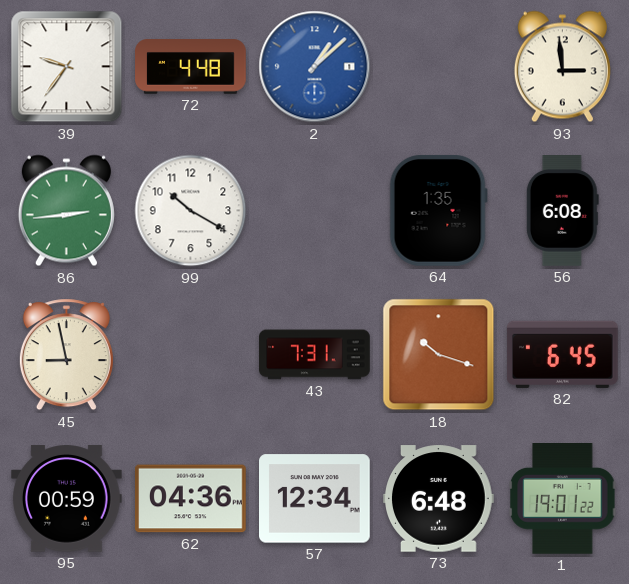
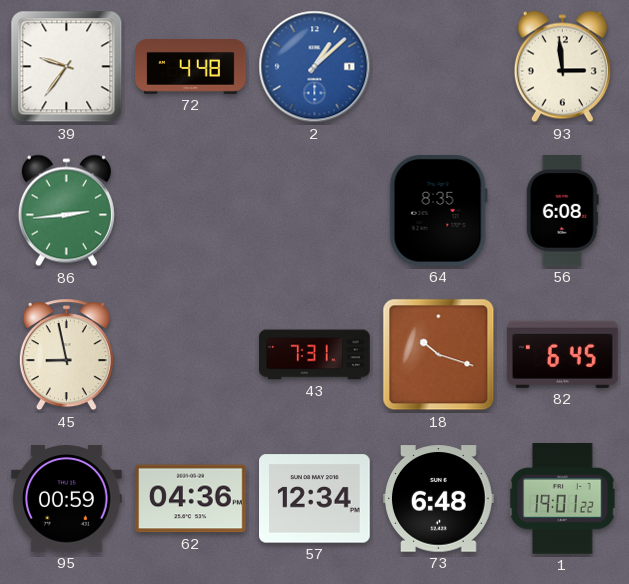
99: 10:20 -> none (191, 211)
64: 1:35 -> 8:35 (438, 210)
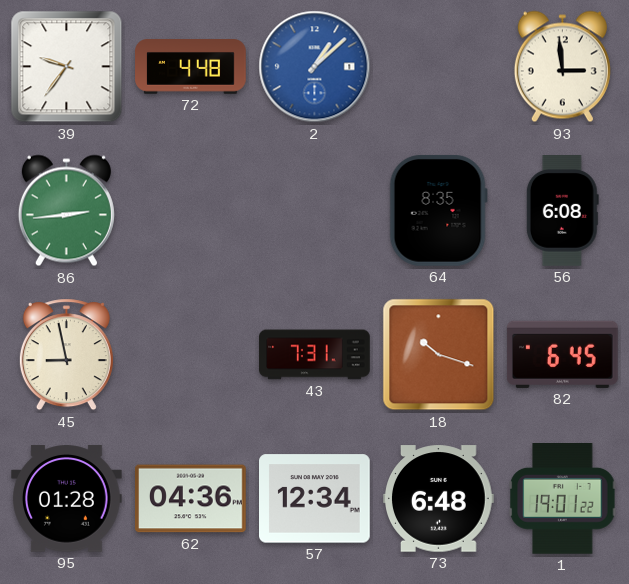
95: 00:59 -> 01:28 (67, 499)
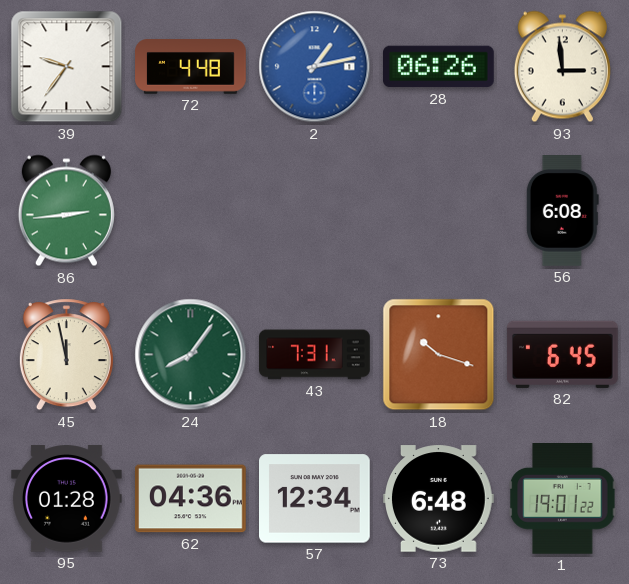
2: 1:08 -> 1:13 (315, 67)
28: none -> 06:26 (439, 67)
64: 8:35 -> none (438, 210)
45: 8:58 -> 11:58 (66, 355)
24: none -> 8:06 (191, 355)
